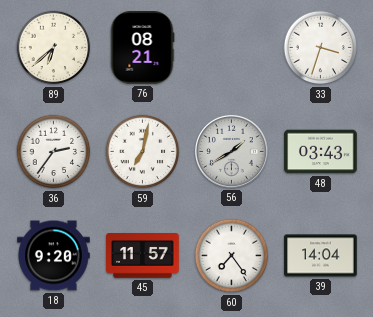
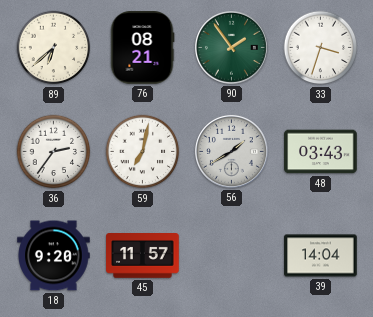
90: none -> 1:54 (231, 47)
60: 7:24 -> none (232, 256)
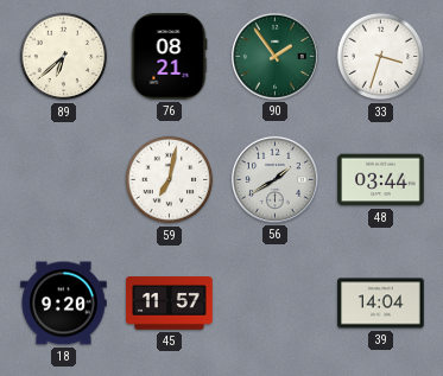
36: 2:36 -> none (54, 152)
48: 03:43 -> 03:44 (381, 180)
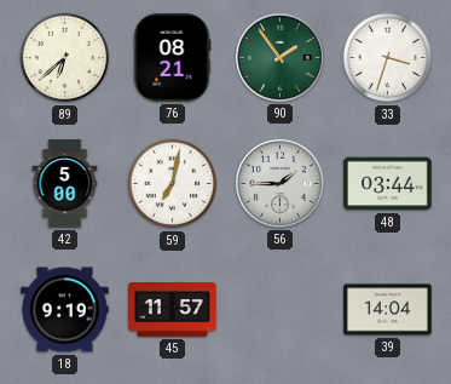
42: none -> 5:00 (65, 184)
56: 1:40 -> 1:45 (279, 183)
18: 9:20 -> 9:19 (65, 310)
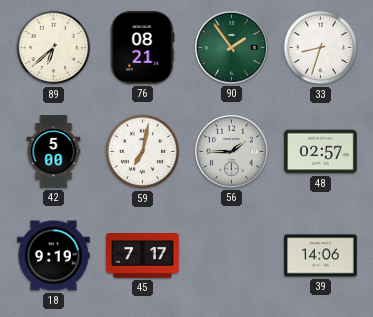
33: 3:33 -> 8:33 (321, 48)
48: 03:44 -> 02:57 (321, 152)
45: 11:57 -> 7:17 (143, 256)
39: 14:04 -> 14:06 (321, 256)
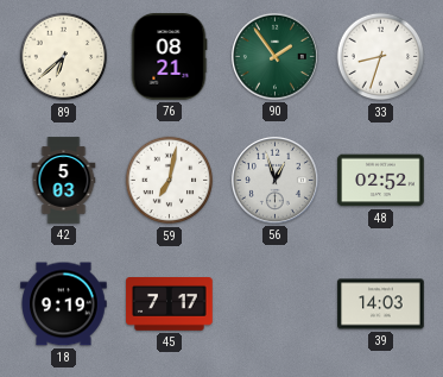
42: 5:00 -> 5:03 (64, 181)
56: 1:45 -> 12:57 (274, 180)
48: 02:57 -> 02:52 (381, 181)
39: 14:06 -> 14:03 (381, 304)
